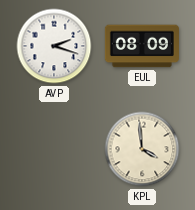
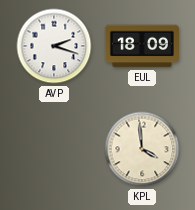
EUL: 08:09 -> 18:09 (142, 46)
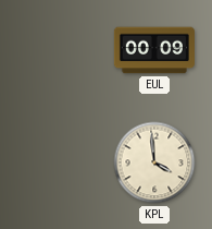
AVP: 2:18 -> none (54, 46)
EUL: 18:09 -> 00:09 (154, 50)
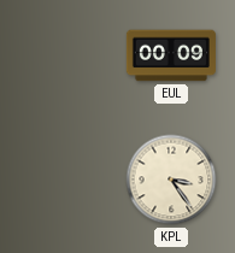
KPL: 3:59 -> 3:24 (171, 180)
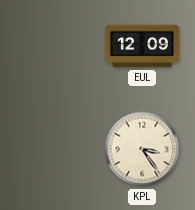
EUL: 00:09 -> 12:09 (142, 46)
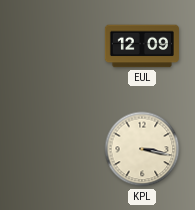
KPL: 3:24 -> 3:17 (142, 149)
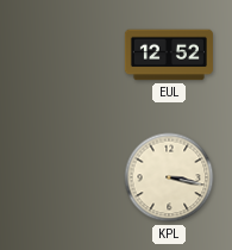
EUL: 12:09 -> 12:52 (169, 55)
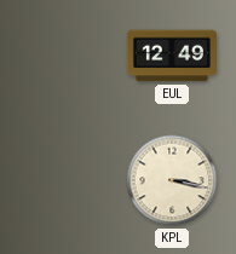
EUL: 12:52 -> 12:49 (172, 56)
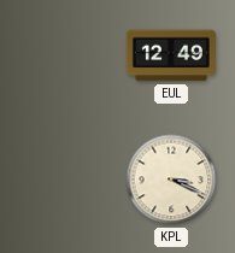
KPL: 3:17 -> 3:19 (171, 180)
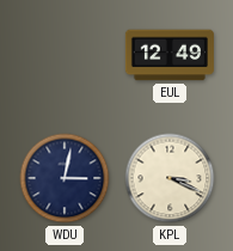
WDU: none -> 3:02 (65, 178)
